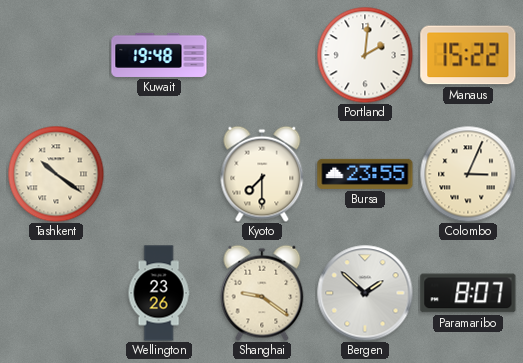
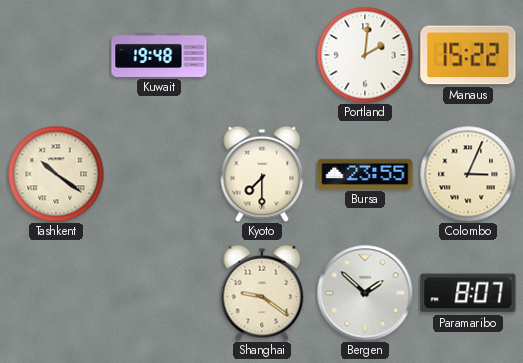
Wellington: 23:26 -> none (159, 293)
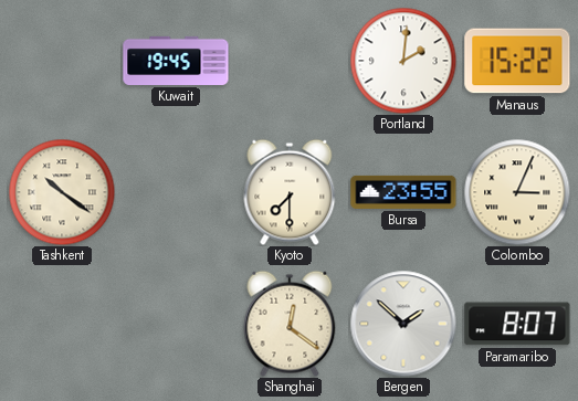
Kuwait: 19:48 -> 19:45 (176, 61)
Shanghai: 9:21 -> 12:21 (290, 324)
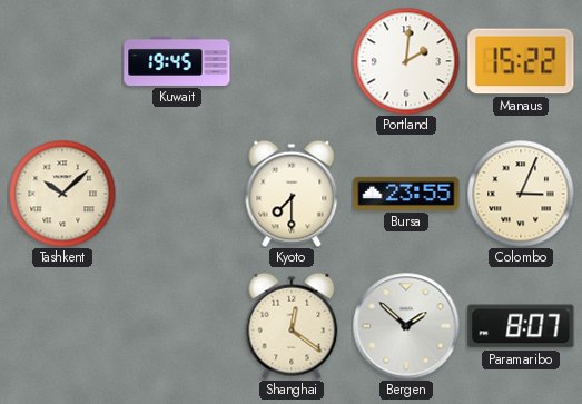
Tashkent: 10:21 -> 10:08 (62, 194)
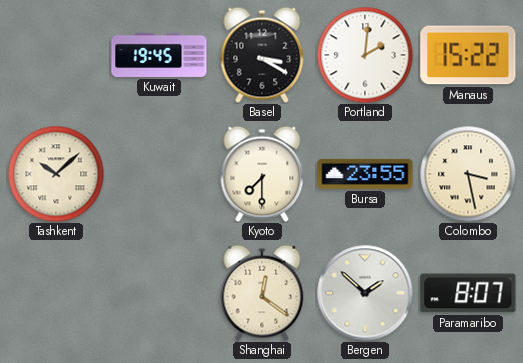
Basel: none -> 3:20 (262, 55)
Colombo: 3:04 -> 3:28 (468, 174)
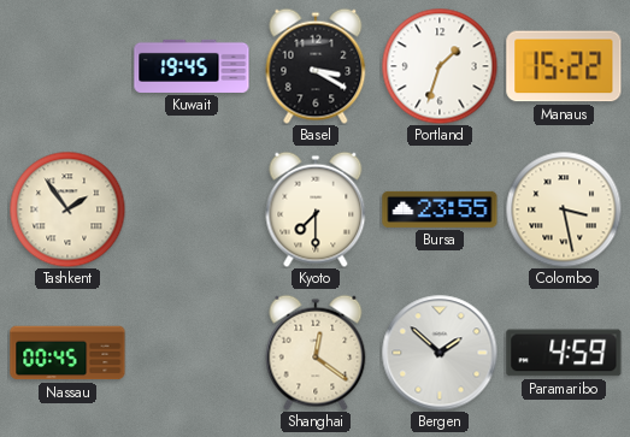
Portland: 2:01 -> 1:33 (440, 66)
Tashkent: 10:08 -> 1:54 (67, 209)
Nassau: none -> 00:45 (67, 353)
Paramaribo: 8:07 -> 4:59 (564, 353)
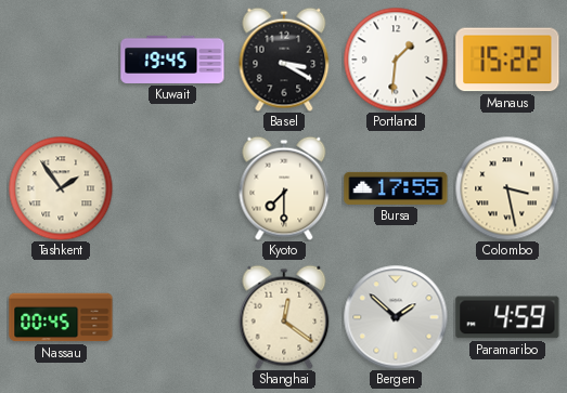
Portland: 1:33 -> 1:31 (396, 60)
Bursa: 23:55 -> 17:55 (396, 188)
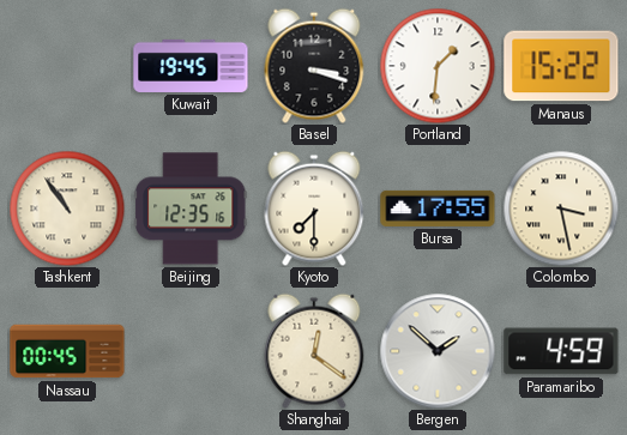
Basel: 3:20 -> 3:18 (314, 66)
Tashkent: 1:54 -> 10:54 (67, 209)
Beijing: none -> 12:35 (192, 209)
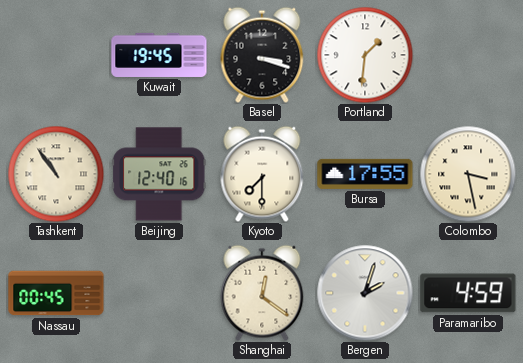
Manaus: 15:22 -> none (561, 66)
Beijing: 12:35 -> 12:40 (160, 174)
Bergen: 1:52 -> 2:03 (365, 293)
